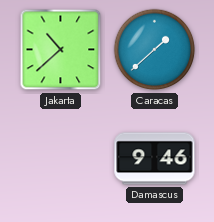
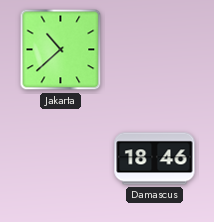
Caracas: 1:38 -> none (155, 50)
Damascus: 9:46 -> 18:46 (155, 159)
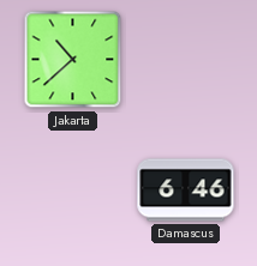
Damascus: 18:46 -> 6:46 (186, 191)
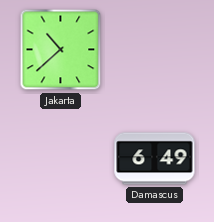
Damascus: 6:46 -> 6:49 (155, 159)
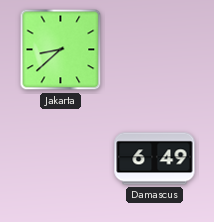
Jakarta: 10:38 -> 8:38 (61, 50)
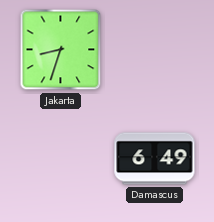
Jakarta: 8:38 -> 8:33 (61, 50)
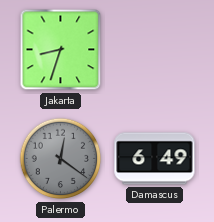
Palermo: none -> 12:21 (61, 159)
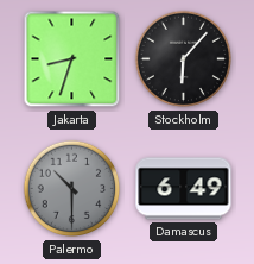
Stockholm: none -> 6:07 (184, 59)
Palermo: 12:21 -> 10:30 (72, 189)
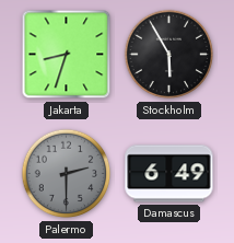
Stockholm: 6:07 -> 5:55 (169, 55)
Palermo: 10:30 -> 2:30 (67, 174)
